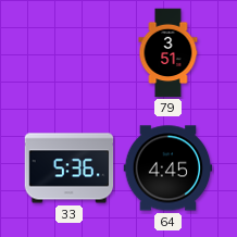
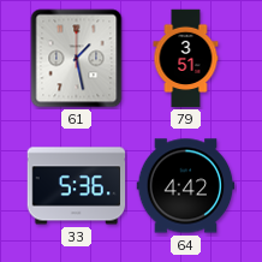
61: none -> 1:28 (77, 59)
64: 4:45 -> 4:42 (186, 186)
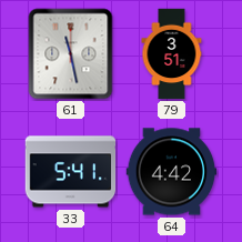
61: 1:28 -> 11:28 (71, 54)
33: 5:36 -> 5:41 (71, 172)
